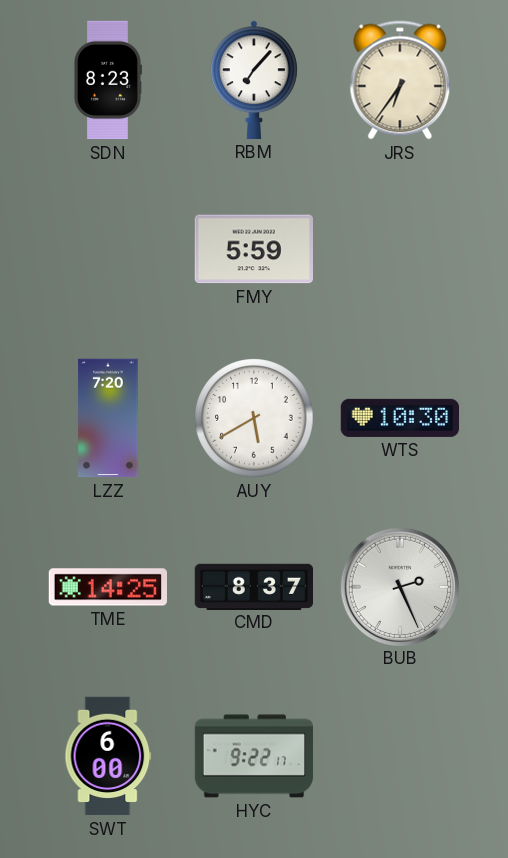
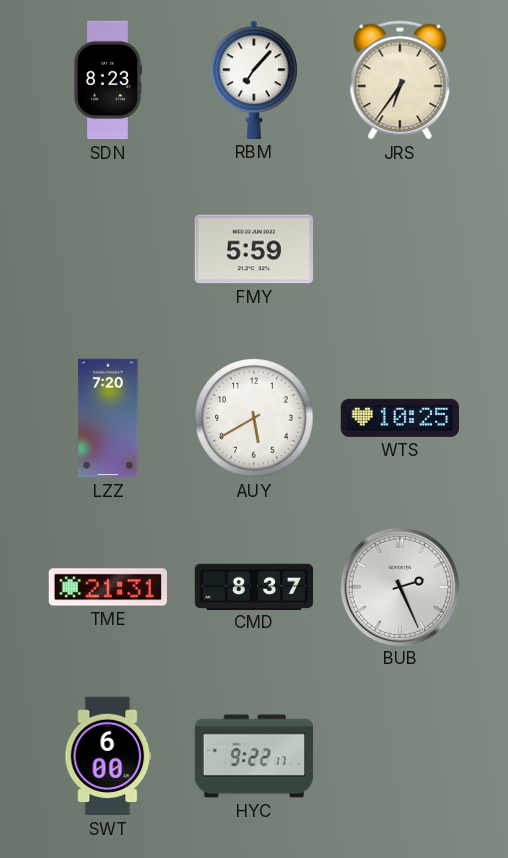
WTS: 10:30 -> 10:25 (399, 418)
TME: 14:25 -> 21:31 (107, 587)
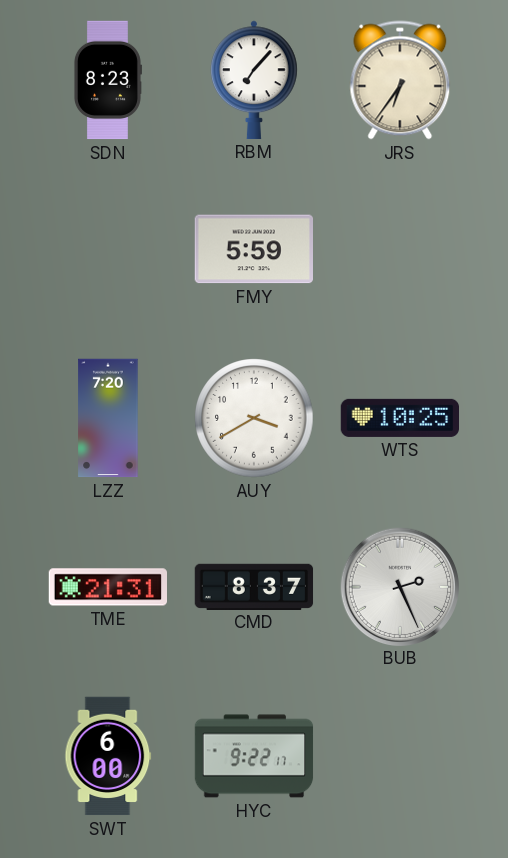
AUY: 5:40 -> 3:40 (254, 418)
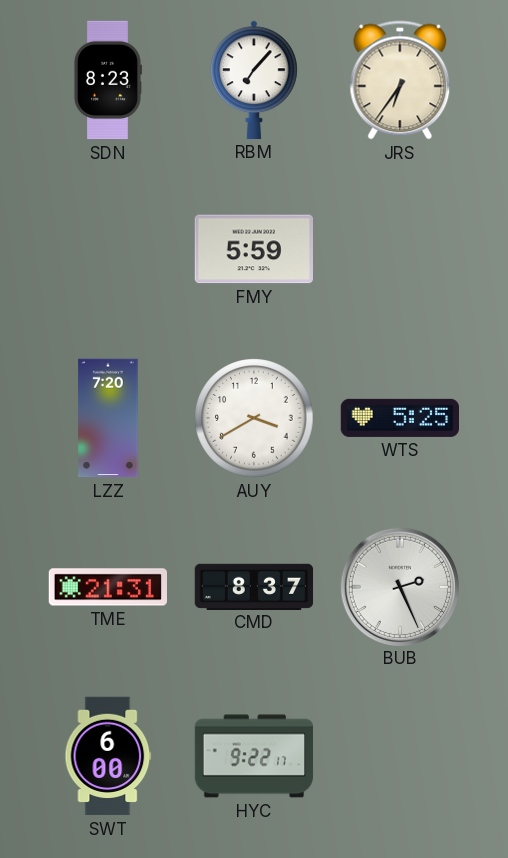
WTS: 10:25 -> 5:25 (399, 418)
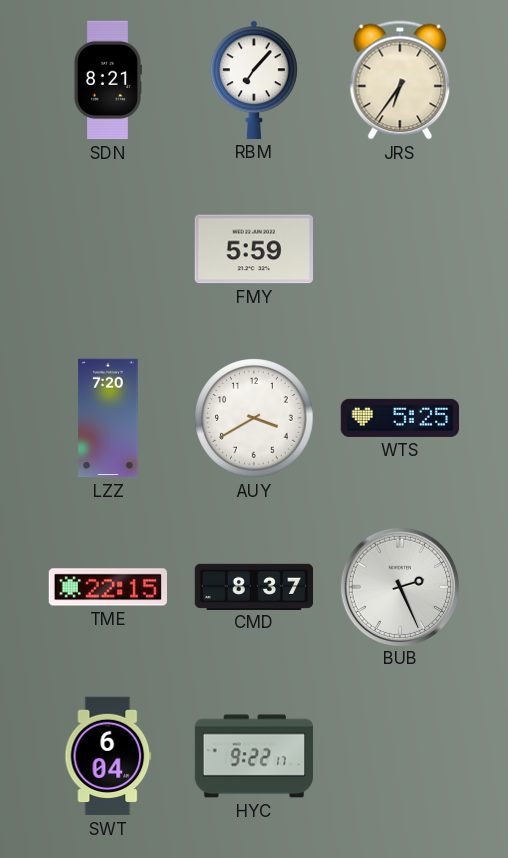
SDN: 8:23 -> 8:21 (107, 80)
TME: 21:31 -> 22:15 (107, 587)
SWT: 6:00 -> 6:04 (108, 756)
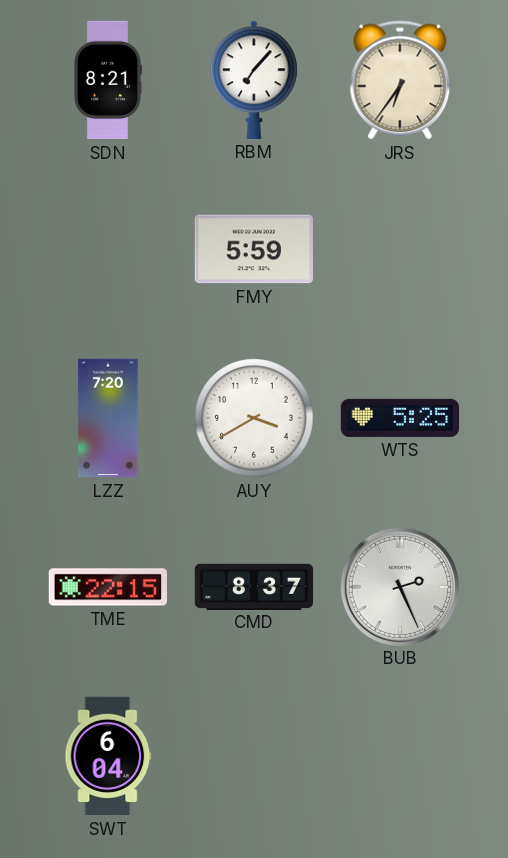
HYC: 9:22 -> none (254, 756)
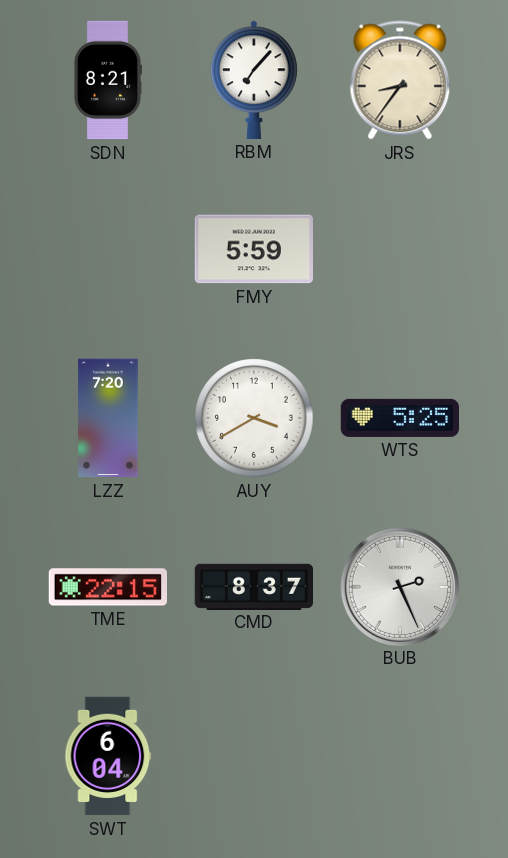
JRS: 6:36 -> 8:36 (400, 80)
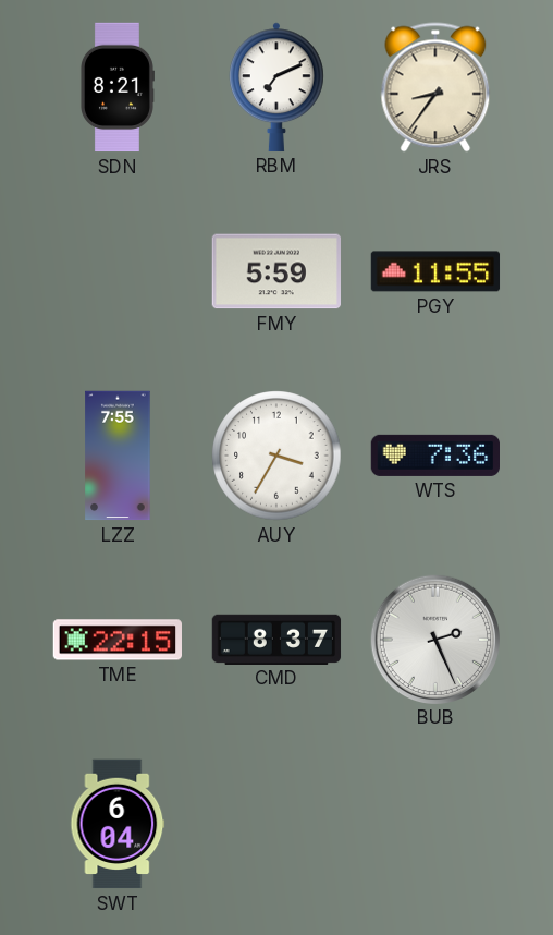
RBM: 7:07 -> 7:11 (278, 87)
PGY: none -> 11:55 (435, 271)
LZZ: 7:20 -> 7:55 (118, 456)
AUY: 3:40 -> 3:35 (276, 456)
WTS: 5:25 -> 7:36 (434, 456)
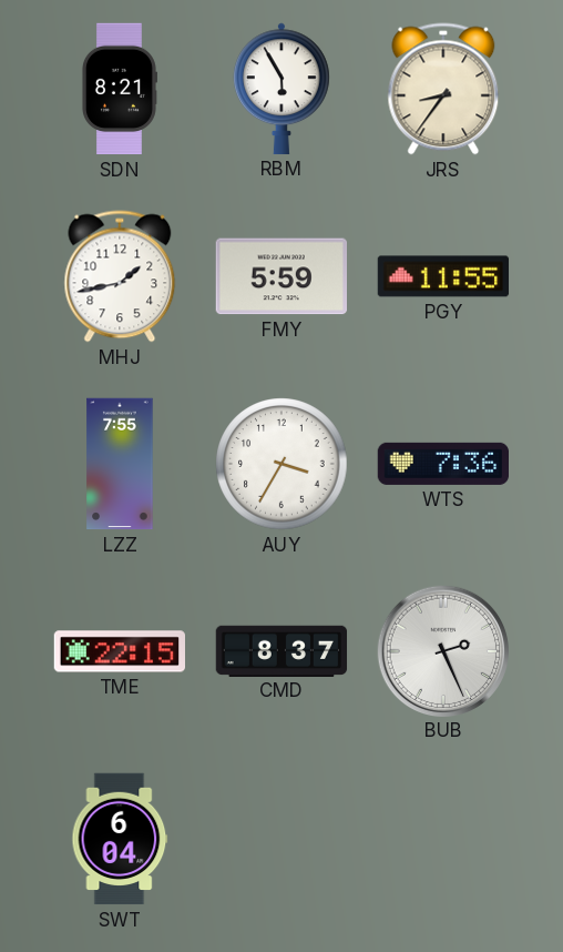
RBM: 7:11 -> 5:55 (283, 89)
MHJ: none -> 1:43 (120, 276)
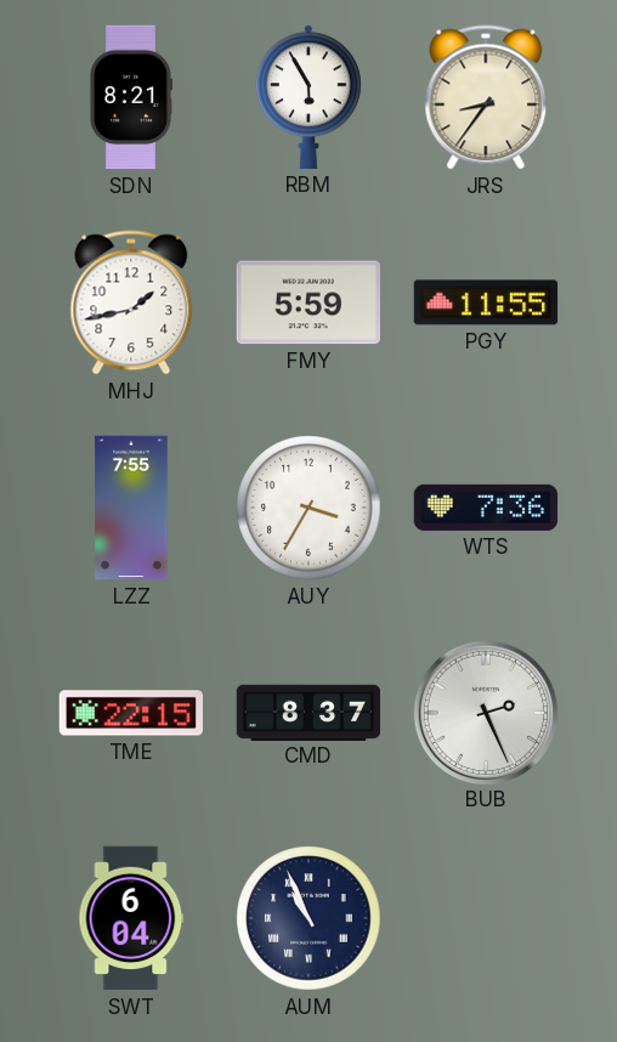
AUM: none -> 10:56 (308, 918)
